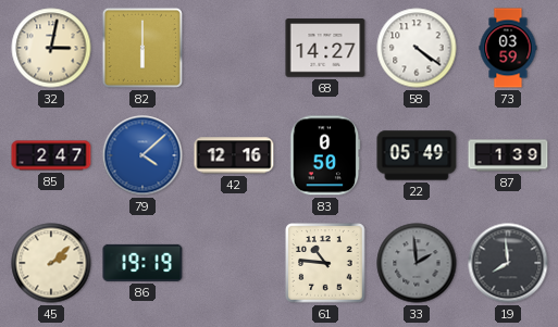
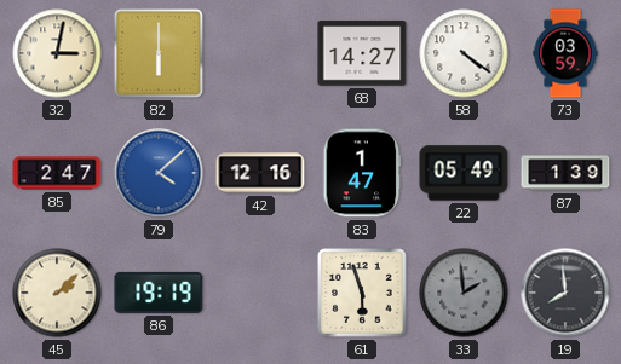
83: 0:50 -> 1:47 (362, 173)
61: 10:46 -> 5:57 (362, 293)
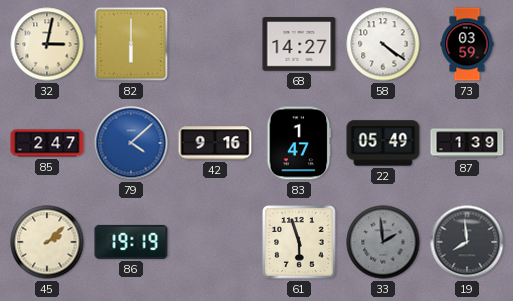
42: 12:16 -> 9:16 (215, 143)
